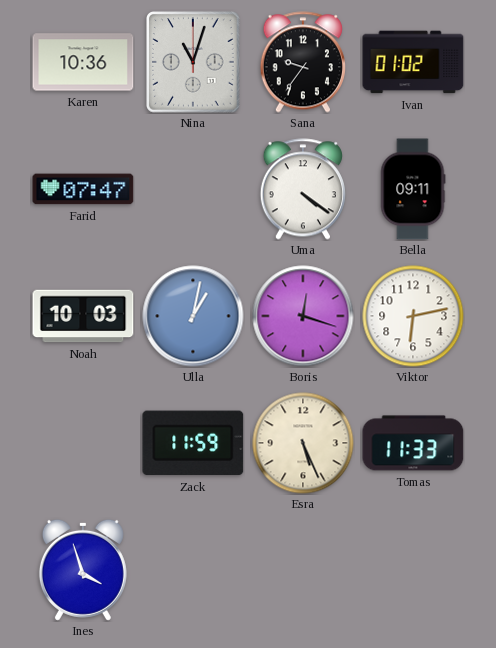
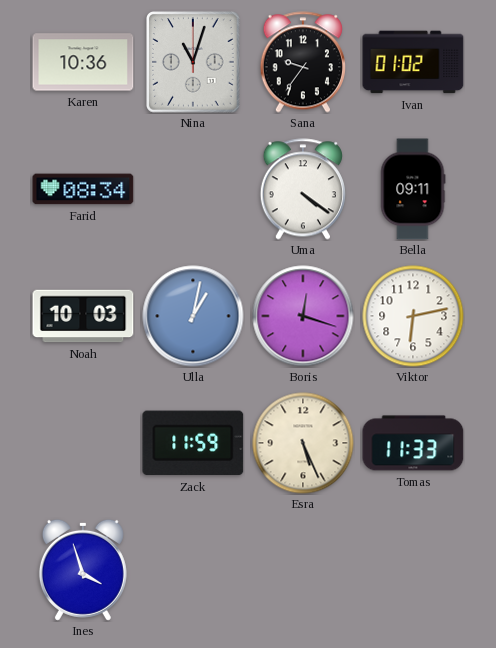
Farid: 07:47 -> 08:34 (83, 189)
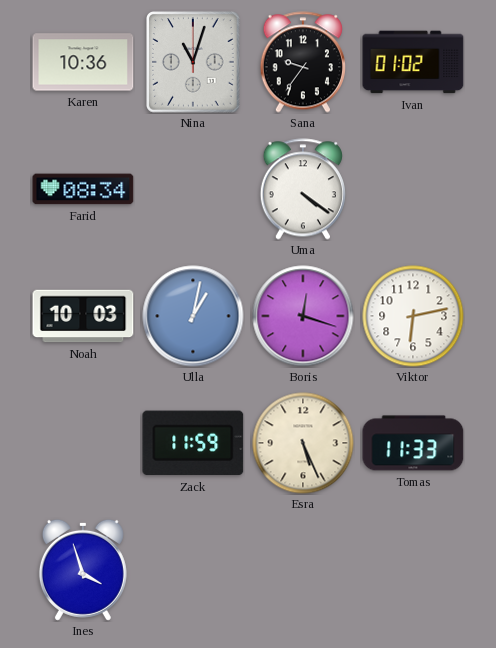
Bella: 09:11 -> none (413, 189)
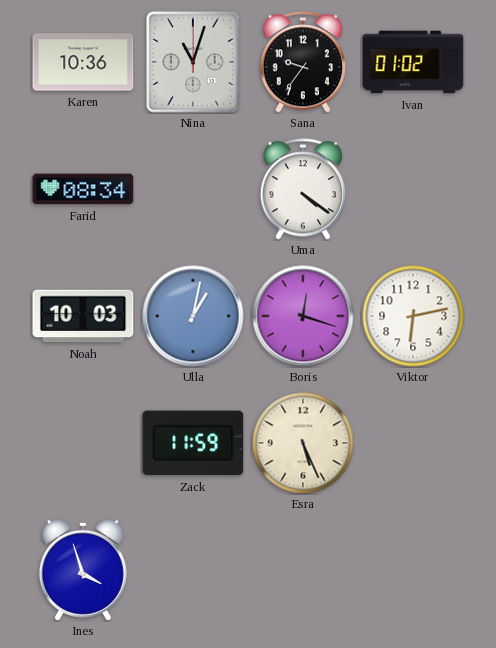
Tomas: 11:33 -> none (413, 443)
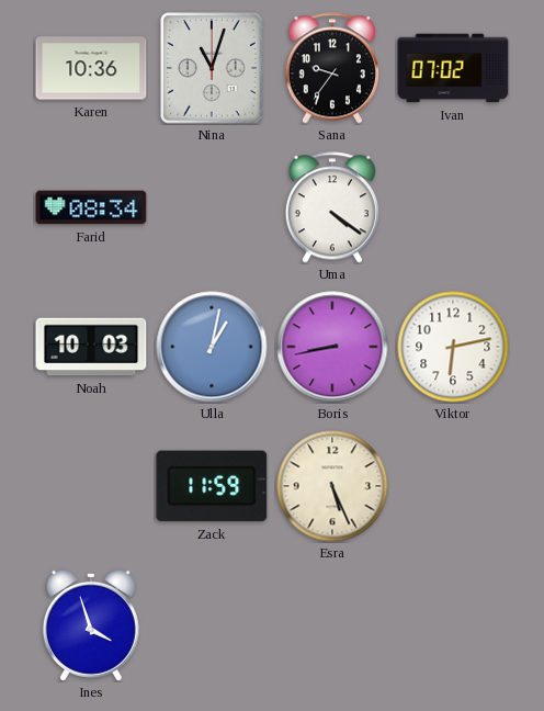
Ivan: 01:02 -> 07:02 (453, 68)
Boris: 12:18 -> 8:43 (332, 347)
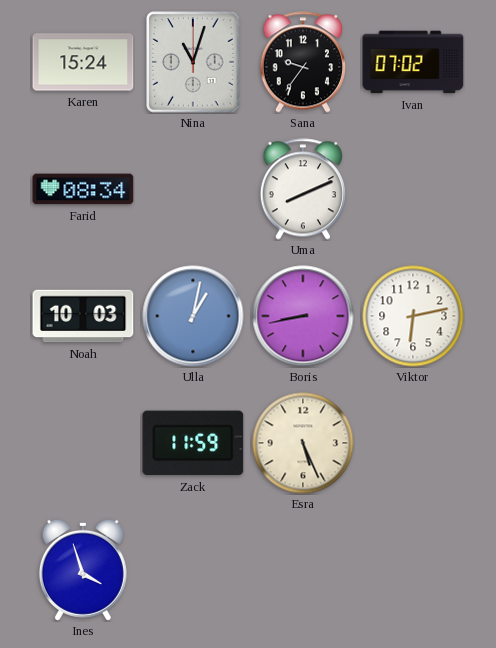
Karen: 10:36 -> 15:24 (83, 62)
Uma: 4:21 -> 8:11 (303, 189)
